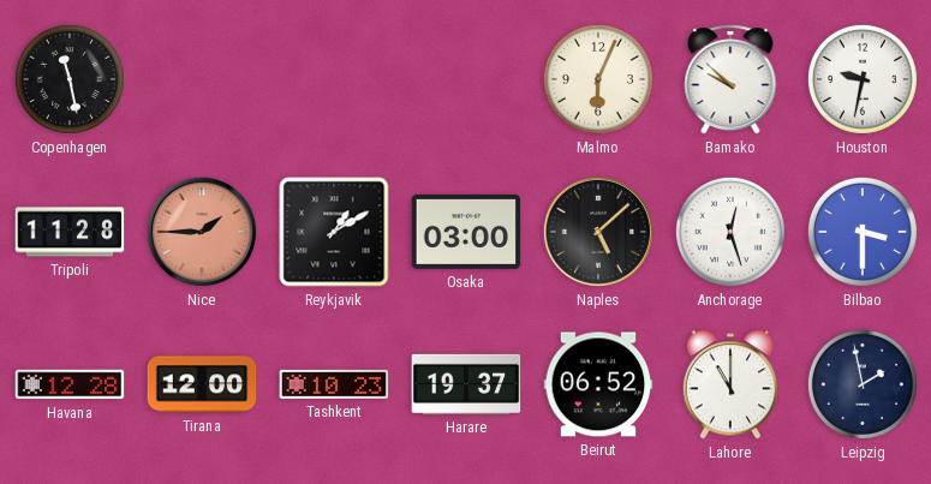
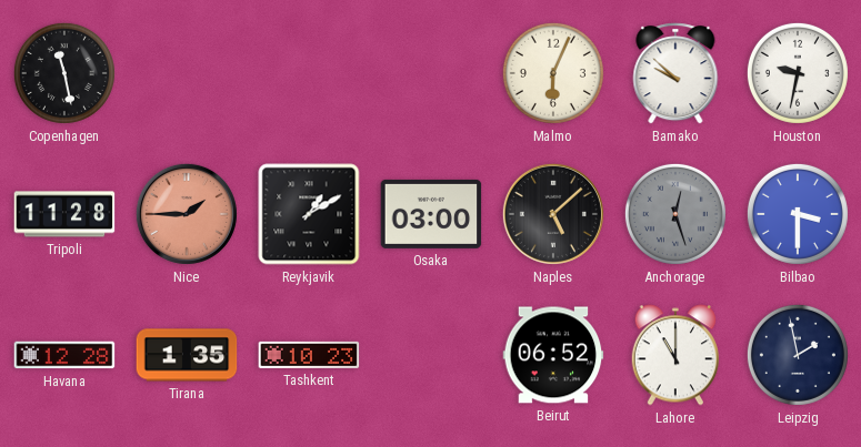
Anchorage dial: white -> grey (675, 214)
Tirana: 12:00 -> 1:35 (187, 355)
Harare: 19:37 -> none (466, 384)
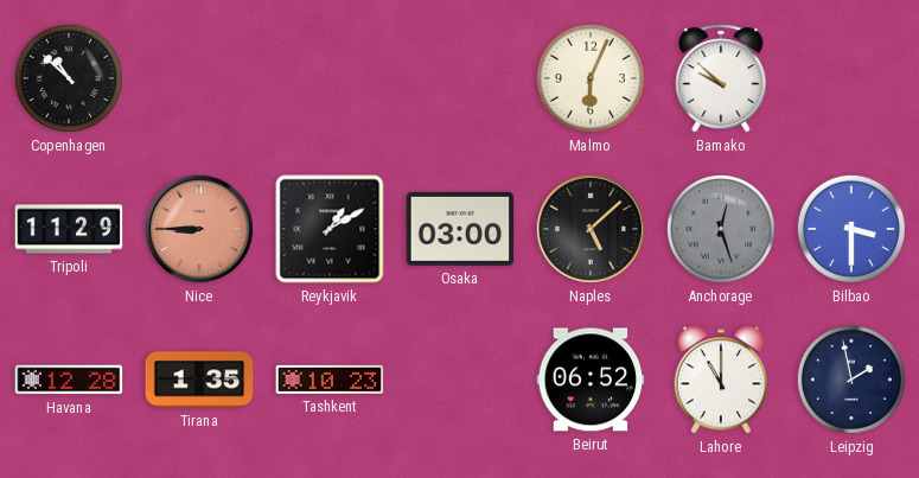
Copenhagen: 11:28 -> 10:52 (69, 78)
Houston: 9:32 -> none (798, 73)
Tripoli: 11:28 -> 11:29 (69, 229)
Nice: 1:45 -> 8:45 (199, 229)
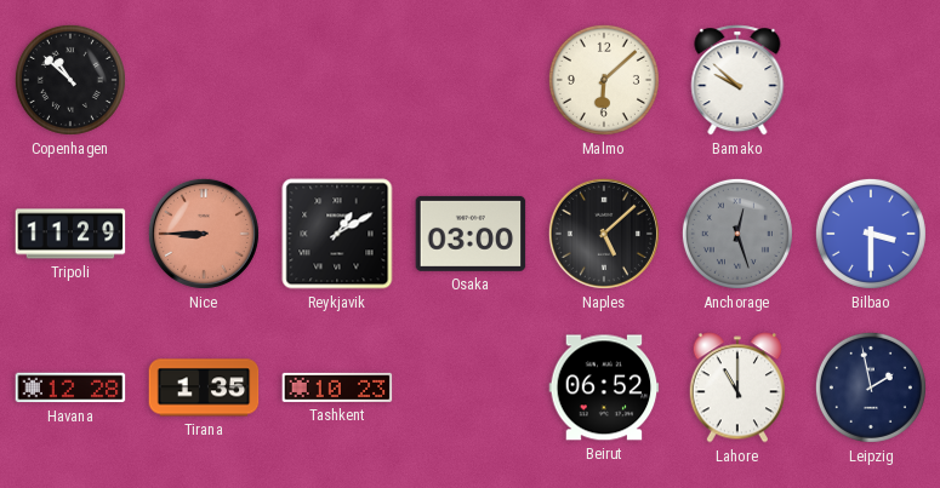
Malmo: 6:04 -> 6:08 (604, 80)
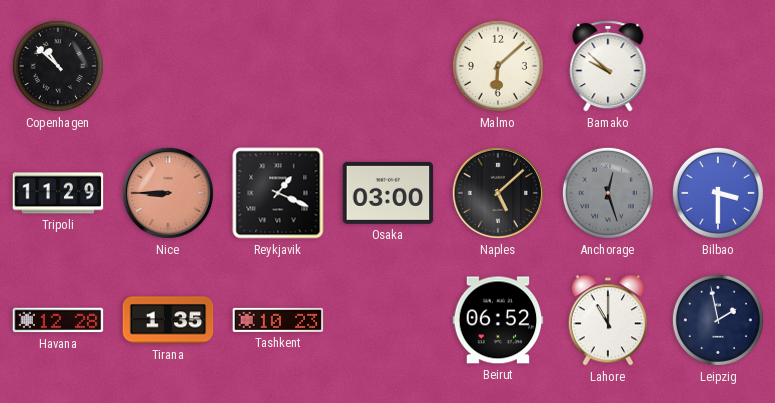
Reykjavik: 1:10 -> 1:19 (278, 193)
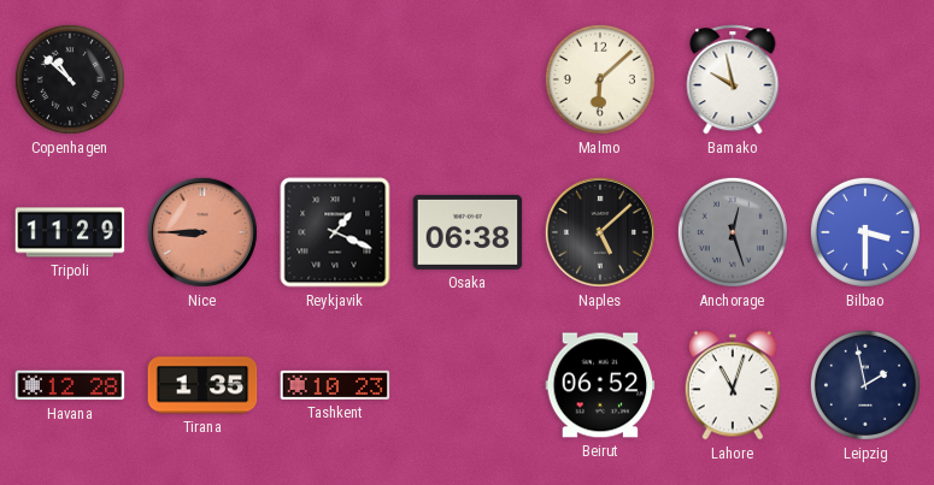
Bamako: 9:52 -> 9:58 (733, 79)
Osaka: 03:00 -> 06:38 (468, 232)
Lahore: 11:00 -> 11:03 (732, 385)
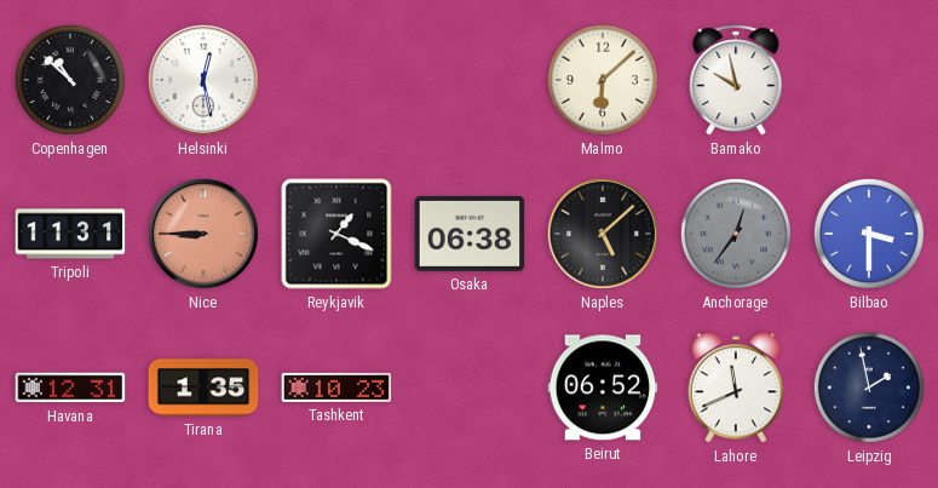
Helsinki: none -> 12:28 (203, 80)
Tripoli: 11:29 -> 11:31 (70, 234)
Anchorage: 12:27 -> 12:36 (736, 234)
Havana: 12:28 -> 12:31 (70, 387)
Lahore: 11:03 -> 11:41 (735, 387)
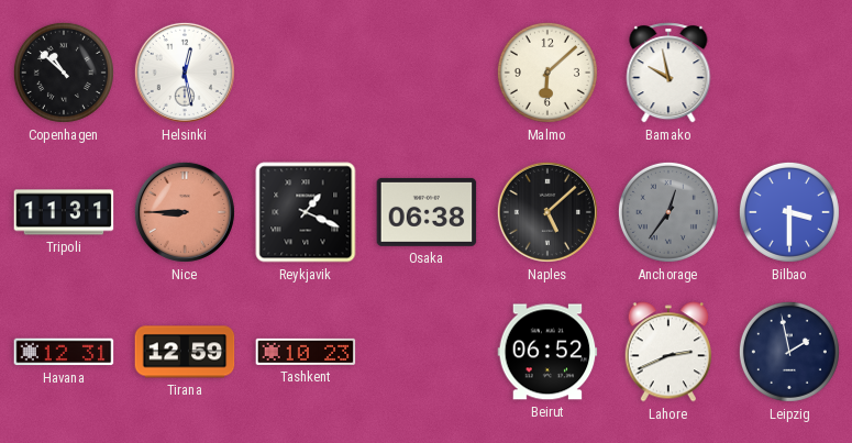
Tirana: 1:35 -> 12:59 (185, 352)
Lahore: 11:41 -> 2:41 (667, 352)
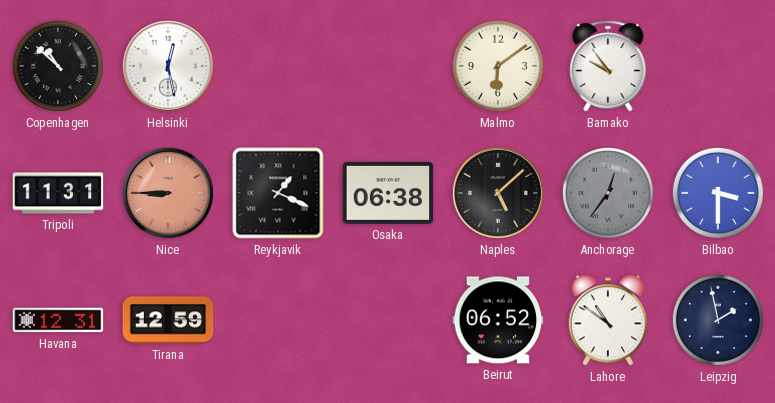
Malmo: 6:08 -> 6:09 (498, 66)
Bamako: 9:58 -> 9:54 (608, 66)
Tashkent: 10:23 -> none (306, 352)
Lahore: 2:41 -> 10:51 (607, 320)
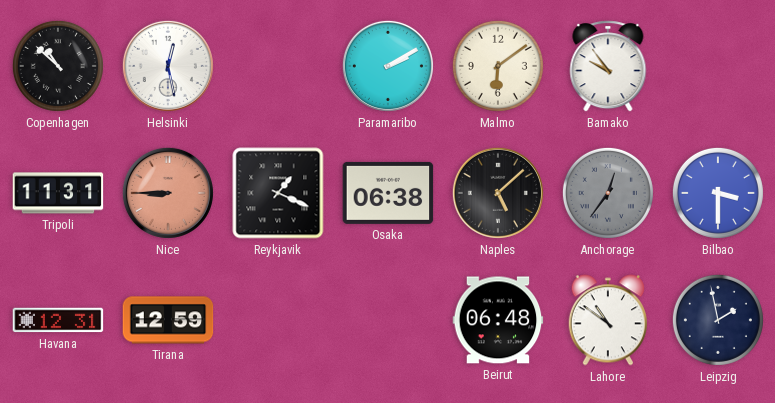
Paramaribo: none -> 2:10 (388, 66)
Beirut: 06:52 -> 06:48 (498, 320)
